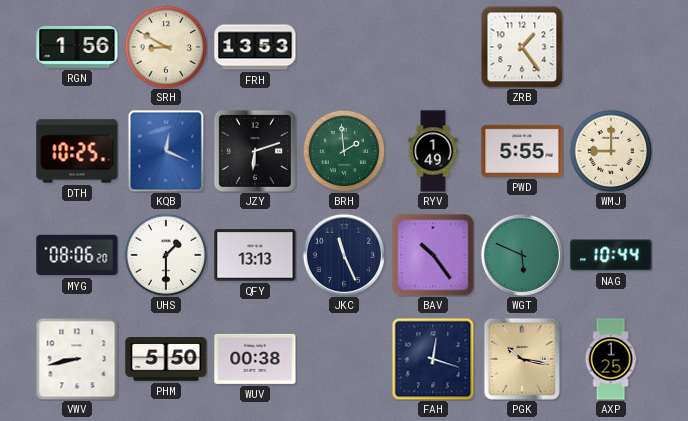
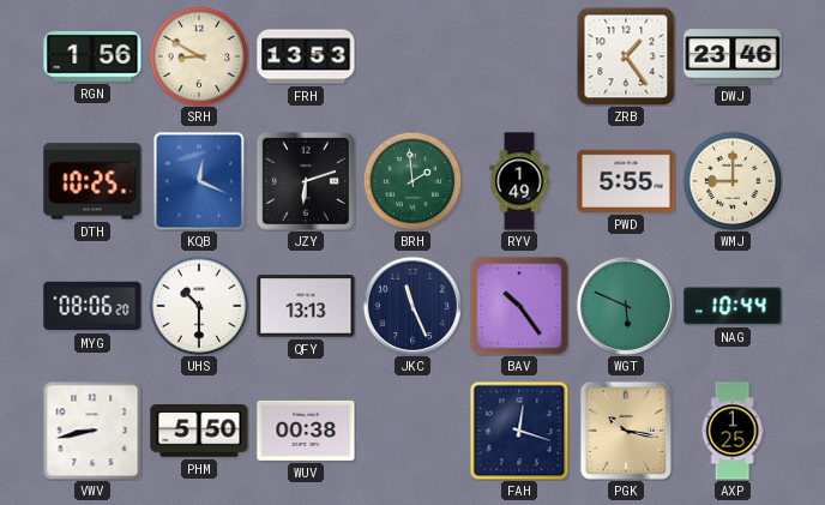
DWJ: none -> 23:46 (733, 56)
UHS: 1:30 -> 10:30 (199, 306)
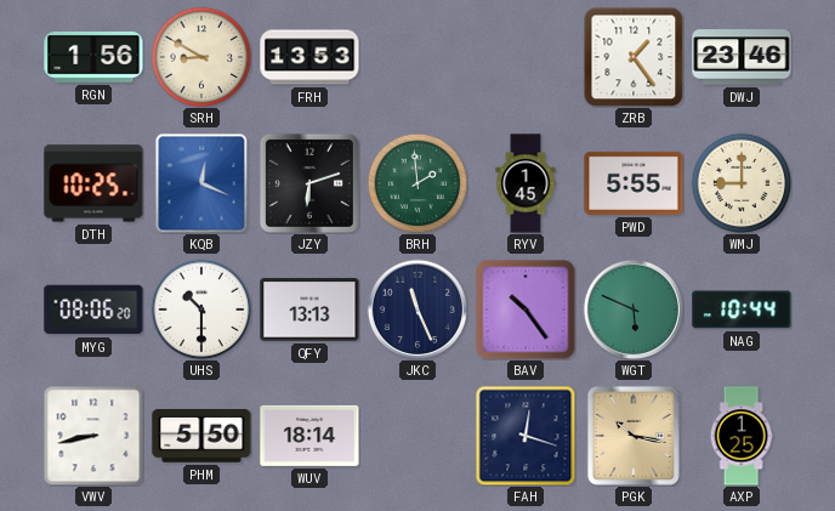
RYV: 1:49 -> 1:45 (526, 183)
WUV: 00:38 -> 18:14 (309, 436)
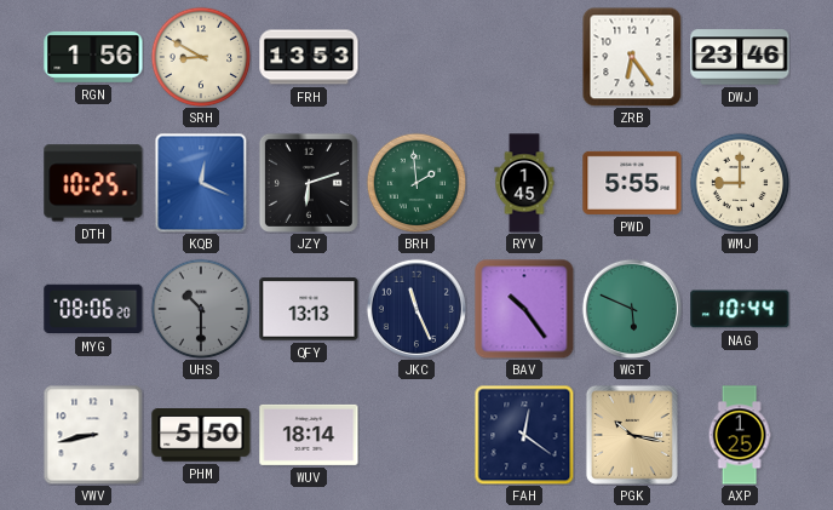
ZRB: 1:24 -> 6:24 (632, 57)
UHS dial: white -> grey (201, 309)
FAH: 12:18 -> 12:21 (524, 435)
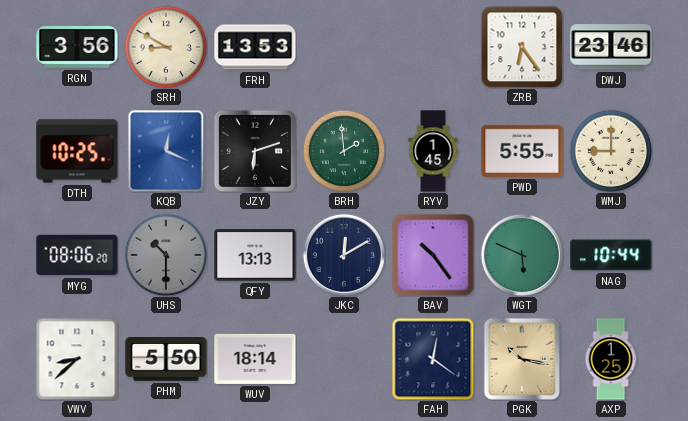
RGN: 1:56 -> 3:56 (77, 47)
JKC: 11:26 -> 12:10 (344, 255)
VWV: 8:43 -> 8:38 (77, 359)
